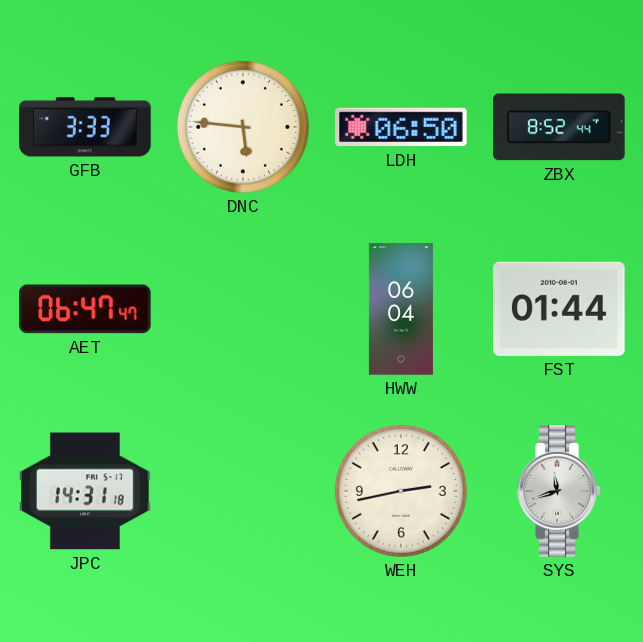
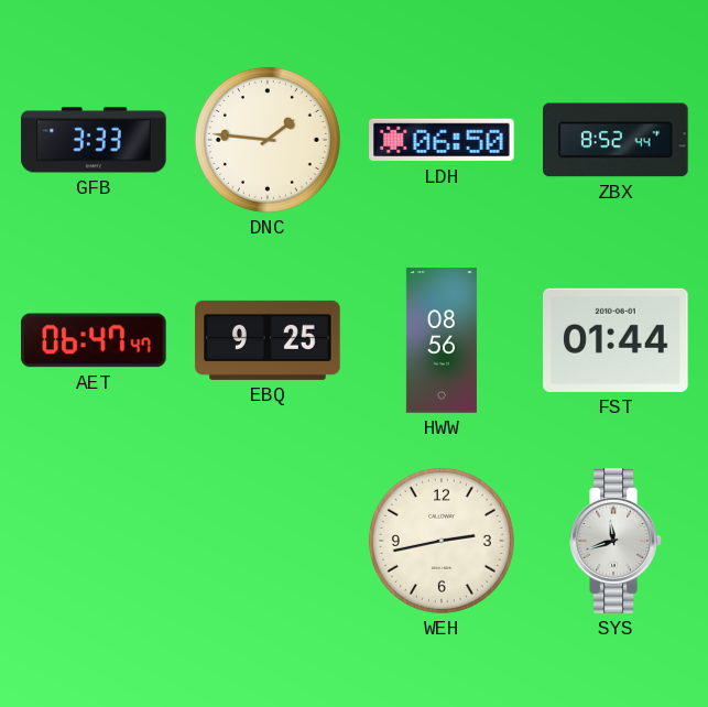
DNC: 5:46 -> 1:46 (268, 140)
EBQ: none -> 9:25 (268, 340)
HWW: 06:04 -> 08:56 (442, 340)
JPC: 14:31 -> none (85, 491)
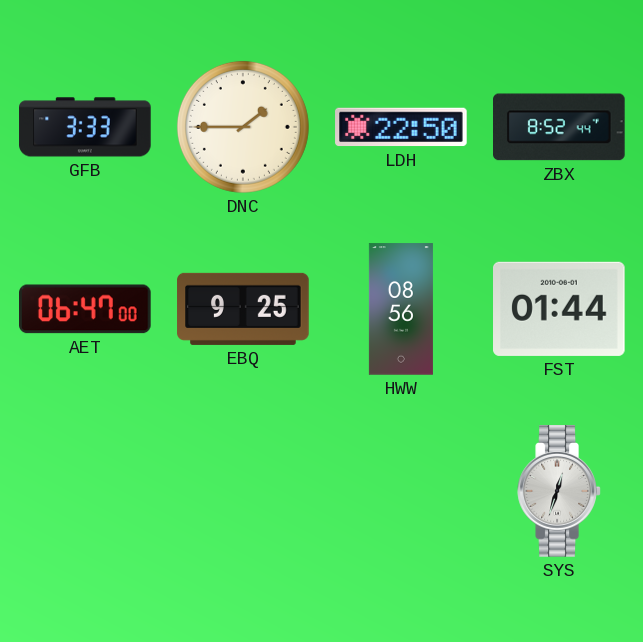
DNC: 1:46 -> 1:45 (243, 127)
LDH: 06:50 -> 22:50 (401, 127)
AET: 06:47:47 -> 06:47:00 (86, 309)
WEH: 2:43 -> none (442, 541)
SYS: 11:42 -> 12:33 (559, 491)
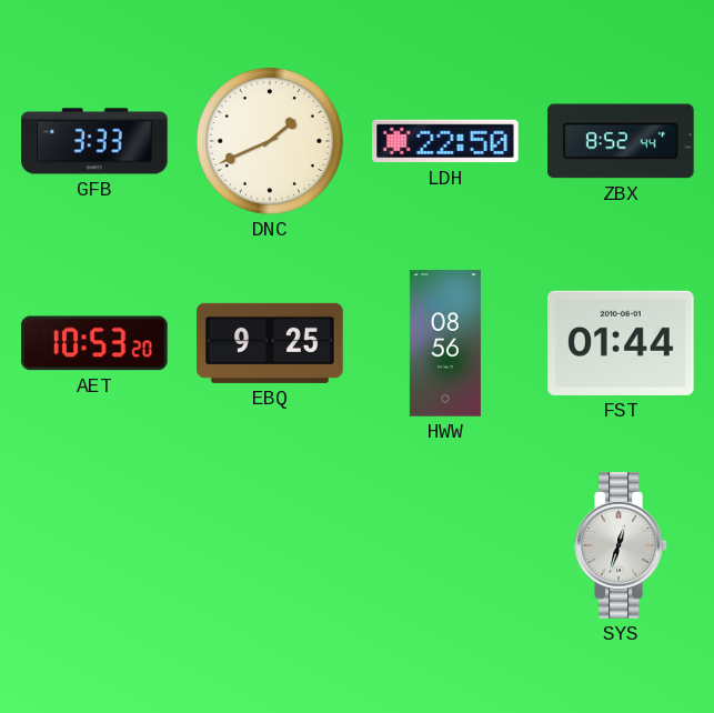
DNC: 1:45 -> 1:41 (270, 141)
AET: 06:47 -> 10:53 (95, 343)
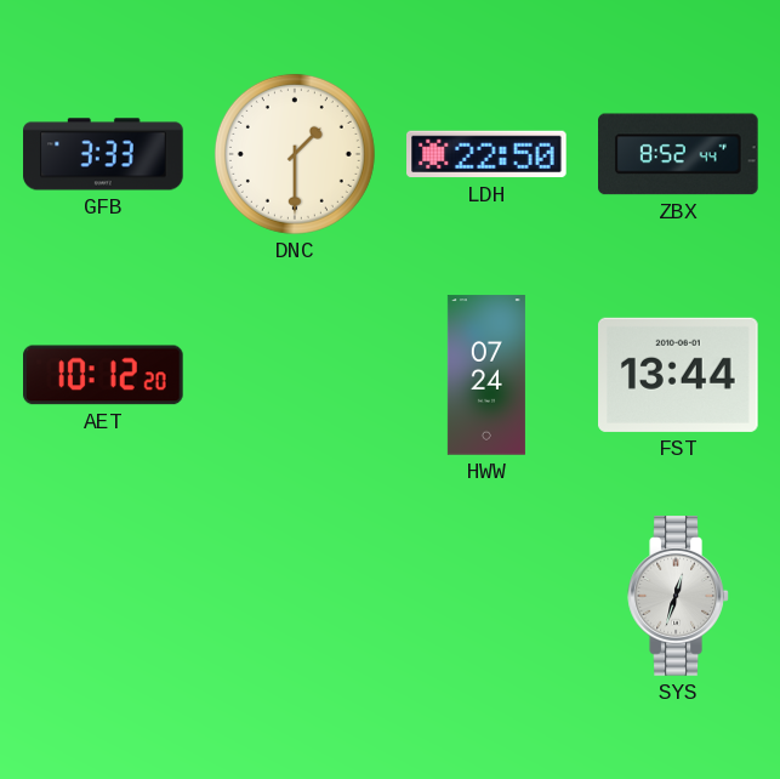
DNC: 1:41 -> 1:30 (295, 154)
AET: 10:53 -> 10:12 (104, 375)
EBQ: 9:25 -> none (270, 343)
HWW: 08:56 -> 07:24 (486, 375)
FST: 01:44 -> 13:44 (679, 375)
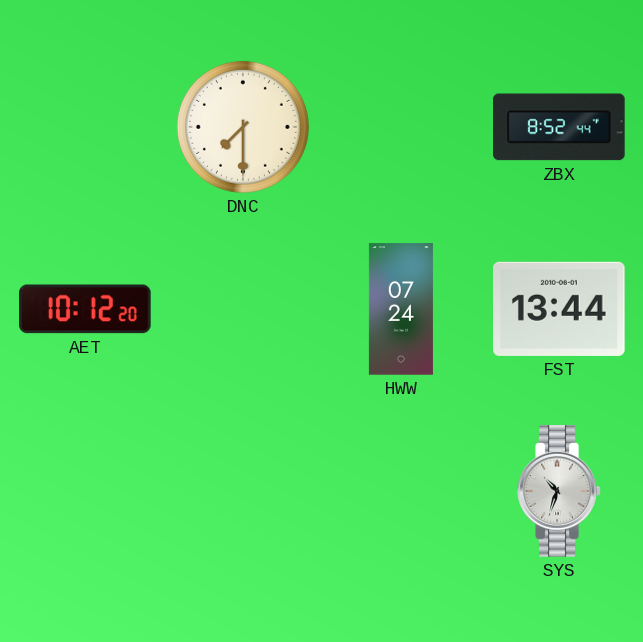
GFB: 3:33 -> none (103, 154)
DNC: 1:30 -> 7:30 (243, 127)
LDH: 22:50 -> none (486, 154)
SYS: 12:33 -> 10:33 (559, 491)
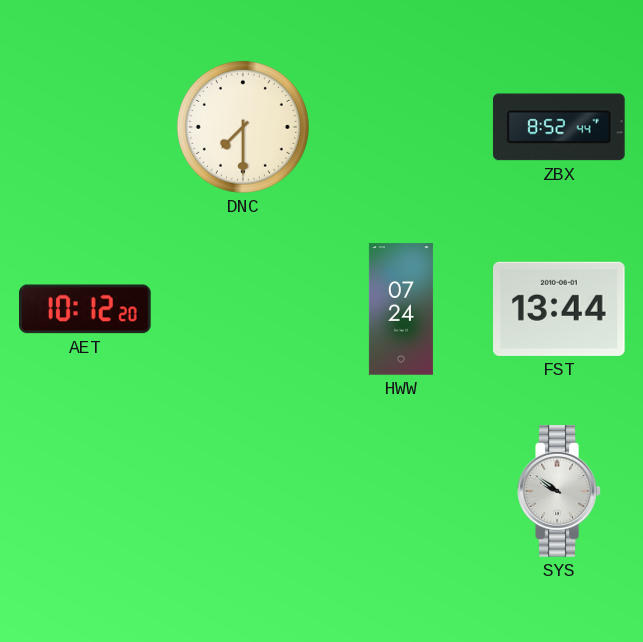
SYS: 10:33 -> 9:51 (559, 491)
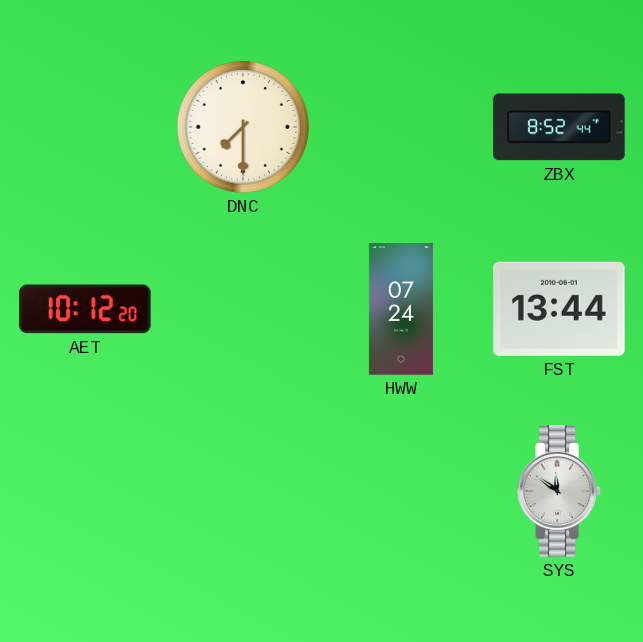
SYS: 9:51 -> 11:51 (559, 491)
